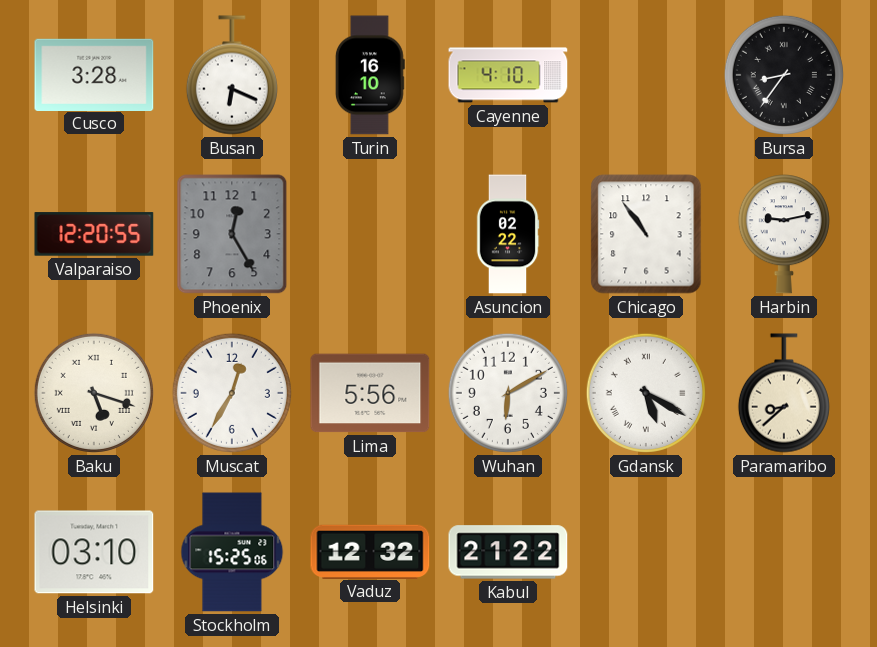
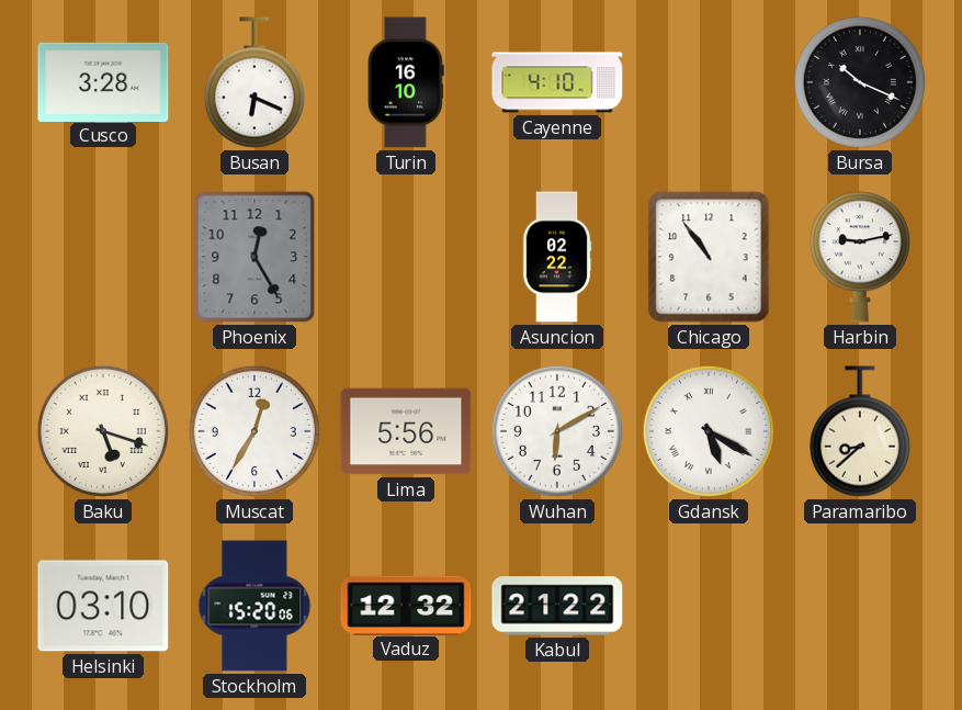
Bursa: 8:36 -> 10:19 (860, 82)
Valparaiso: 12:20 -> none (94, 234)
Stockholm: 15:25 -> 15:20 (254, 606)
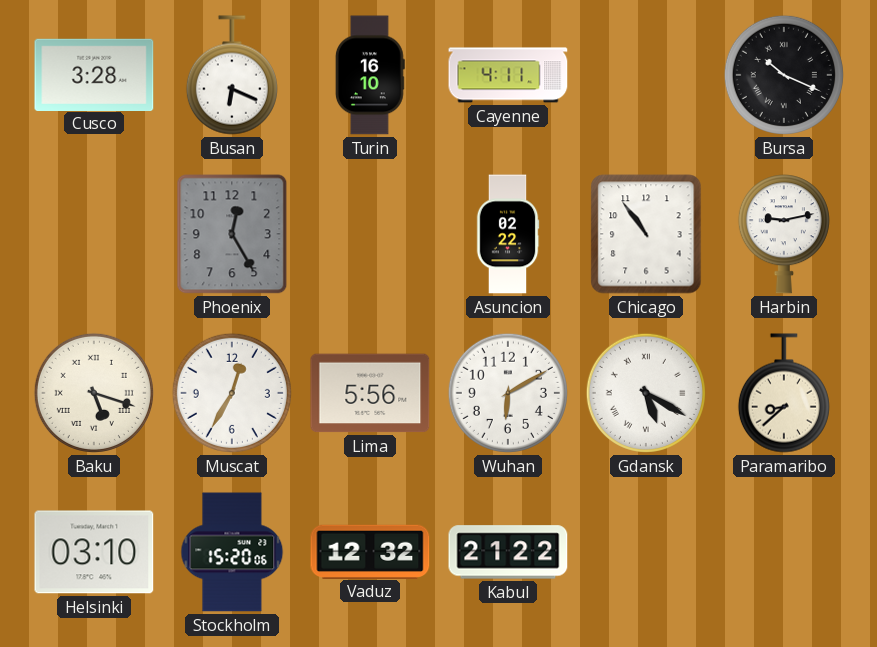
Cayenne: 4:10 -> 4:11 (508, 75)
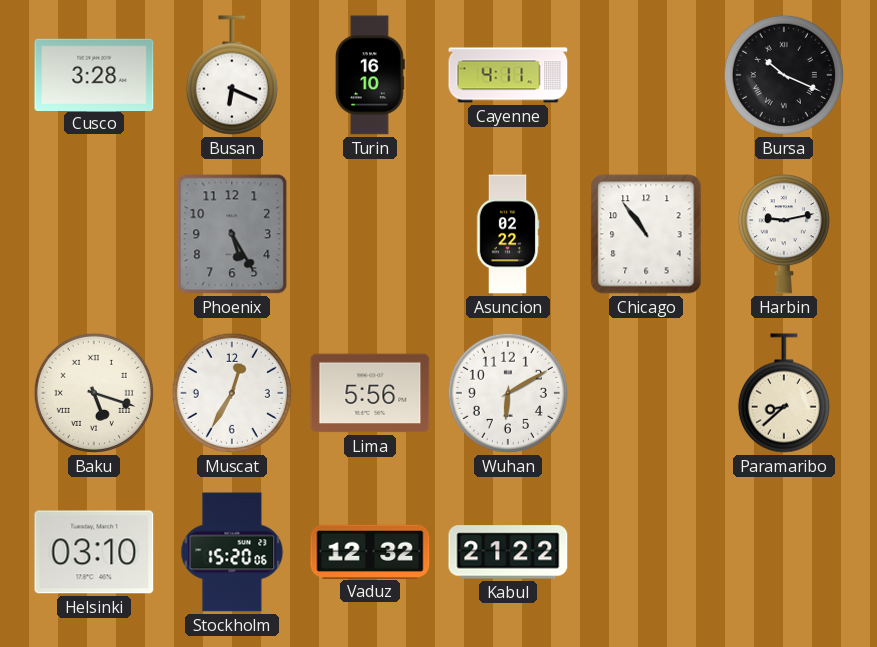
Phoenix: 12:25 -> 5:25 (232, 234)
Gdansk: 5:20 -> none (646, 393)
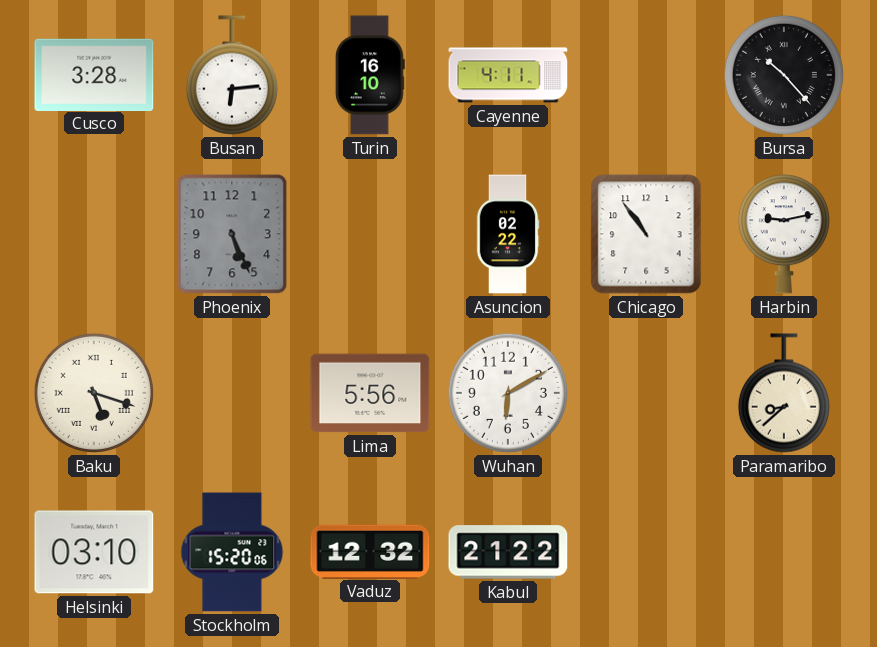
Busan: 6:19 -> 6:14 (232, 75)
Bursa: 10:19 -> 10:23 (784, 75)
Phoenix: 5:25 -> 5:26 (232, 234)
Muscat: 12:35 -> none (232, 393)
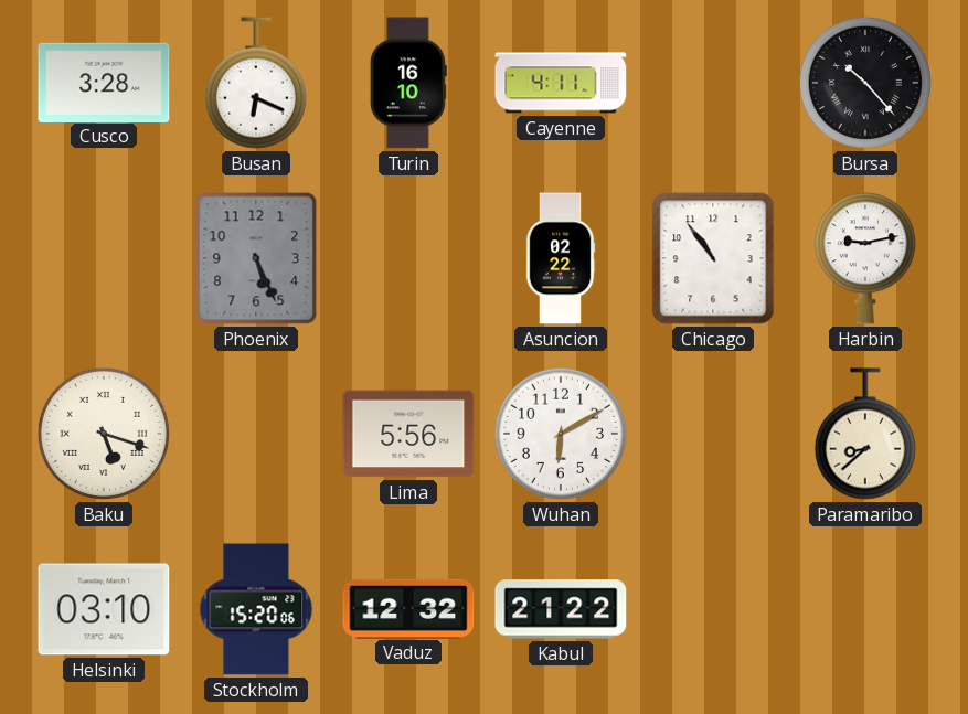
Busan: 6:14 -> 6:19 (256, 83)
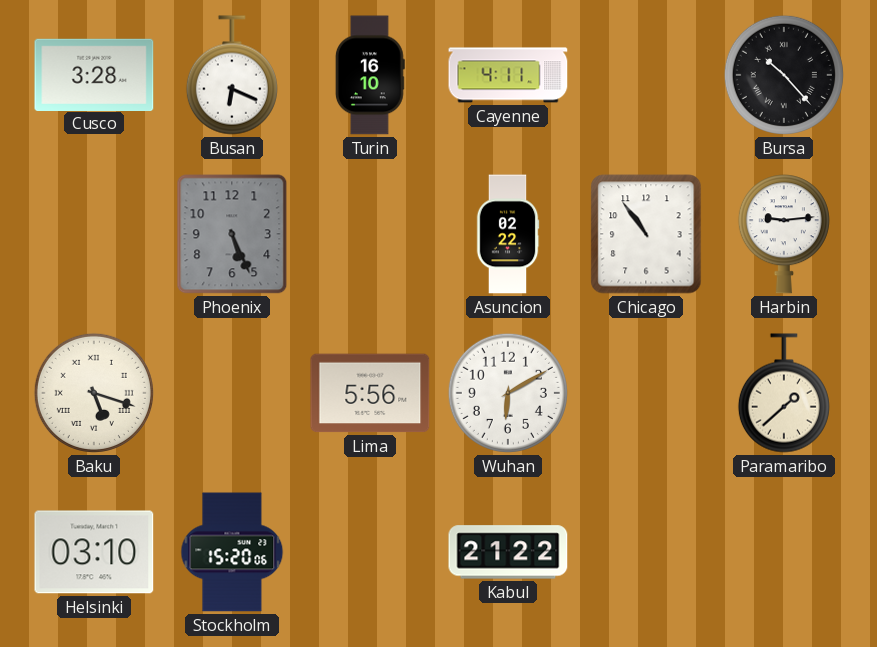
Harbin: 9:13 -> 9:14 (784, 234)
Paramaribo: 8:38 -> 1:38 (784, 393)
Vaduz: 12:32 -> none (408, 608)
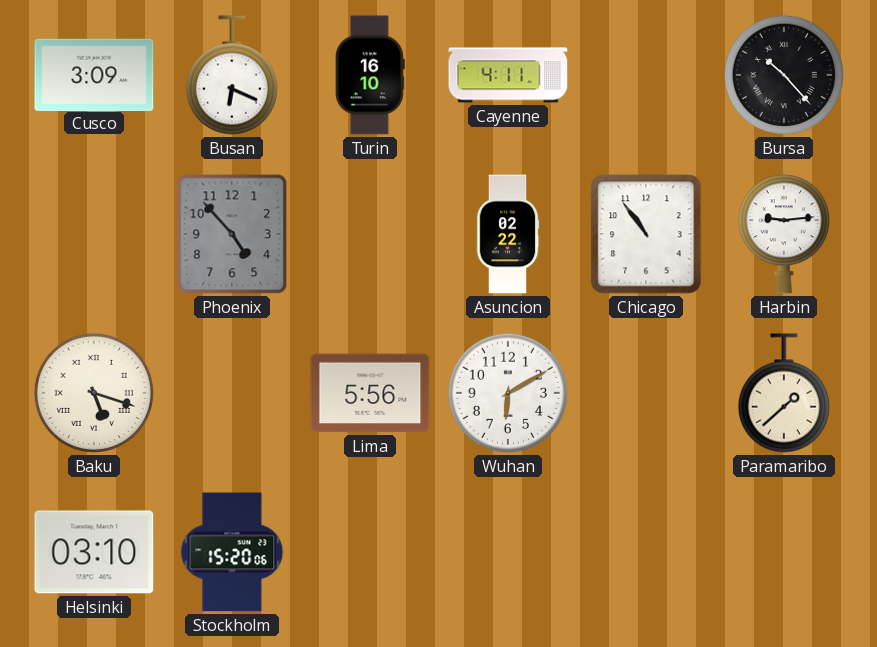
Cusco: 3:28 -> 3:09 (94, 74)
Phoenix: 5:26 -> 4:53 (232, 234)
Kabul: 21:22 -> none (508, 552)
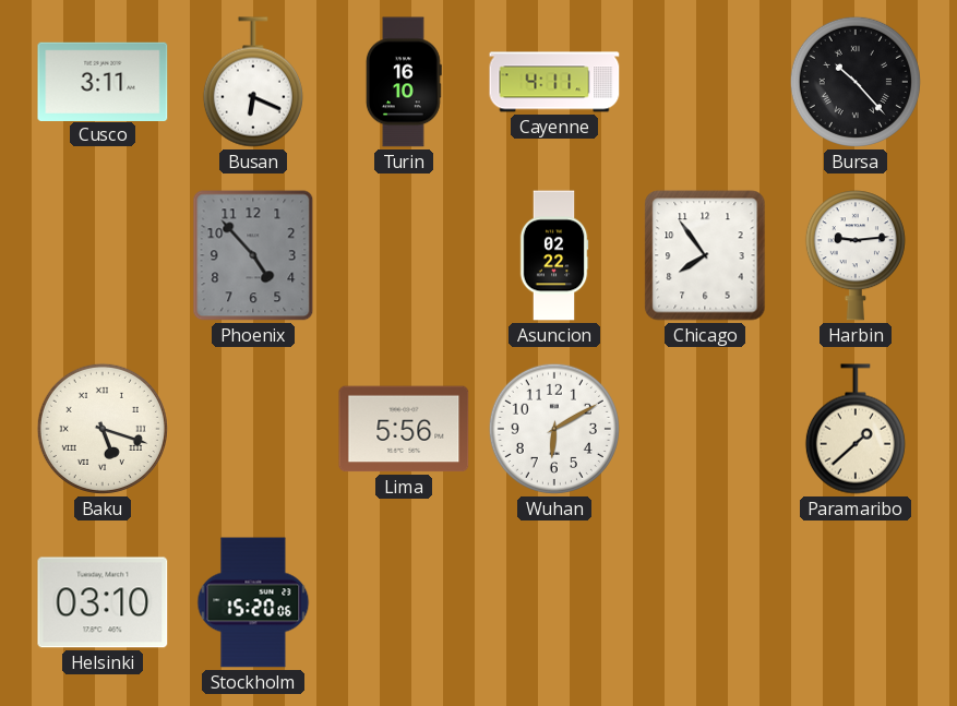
Cusco: 3:09 -> 3:11 (103, 81)
Chicago: 10:54 -> 7:54 (705, 255)
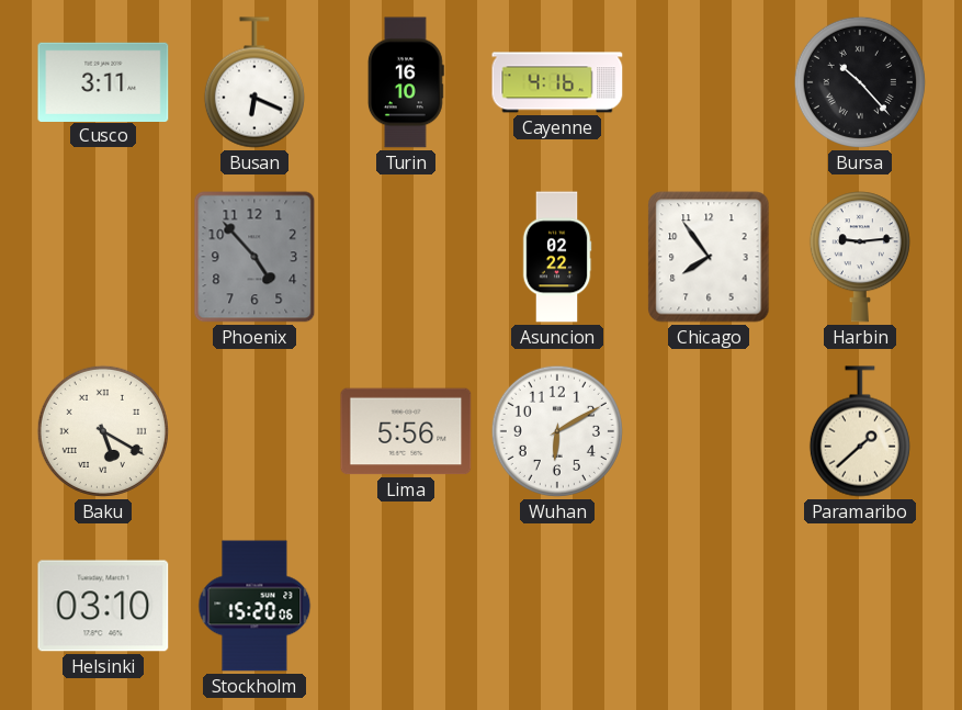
Cayenne: 4:11 -> 4:16 (557, 82)
Baku: 5:18 -> 5:20 (103, 431)
